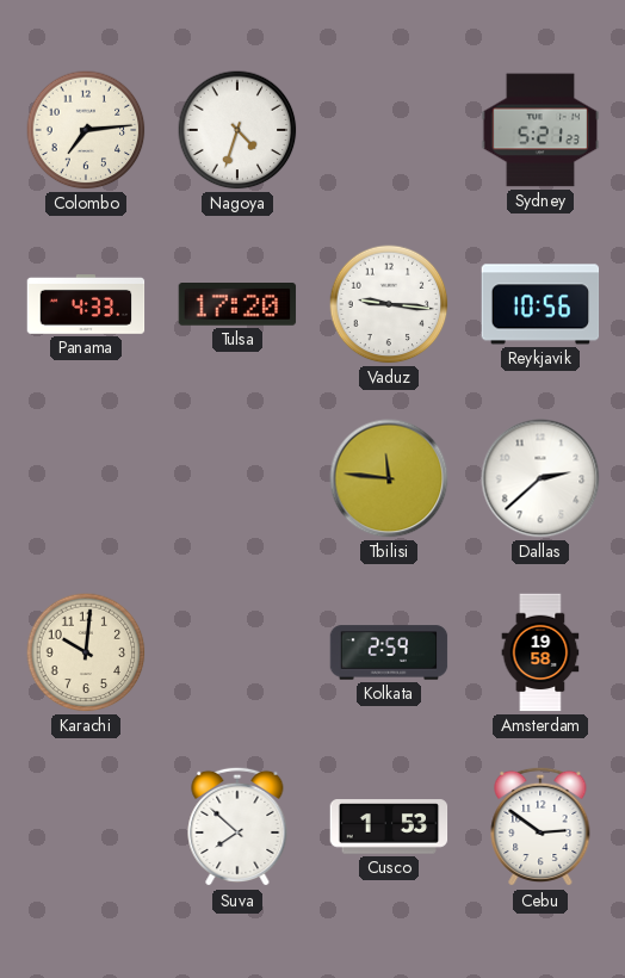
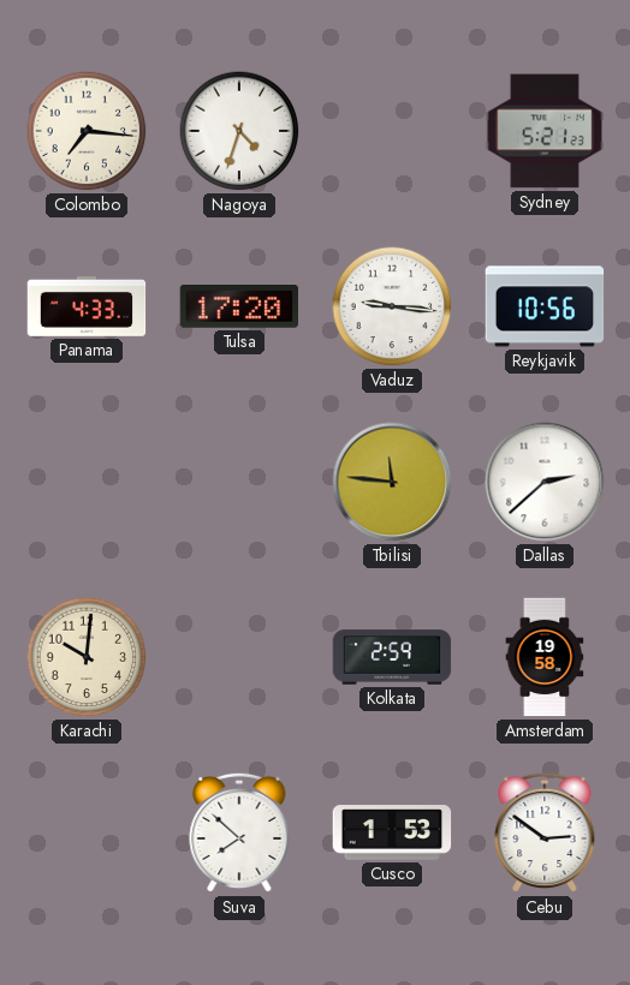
Colombo: 7:14 -> 7:16 (87, 131)
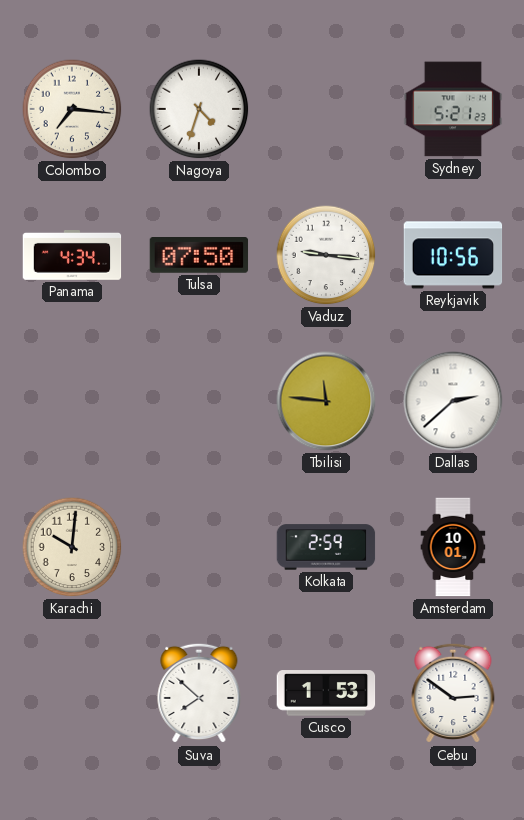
Panama: 4:33 -> 4:34 (72, 256)
Tulsa: 17:20 -> 07:50 (199, 256)
Amsterdam: 19:58 -> 10:01 (453, 547)
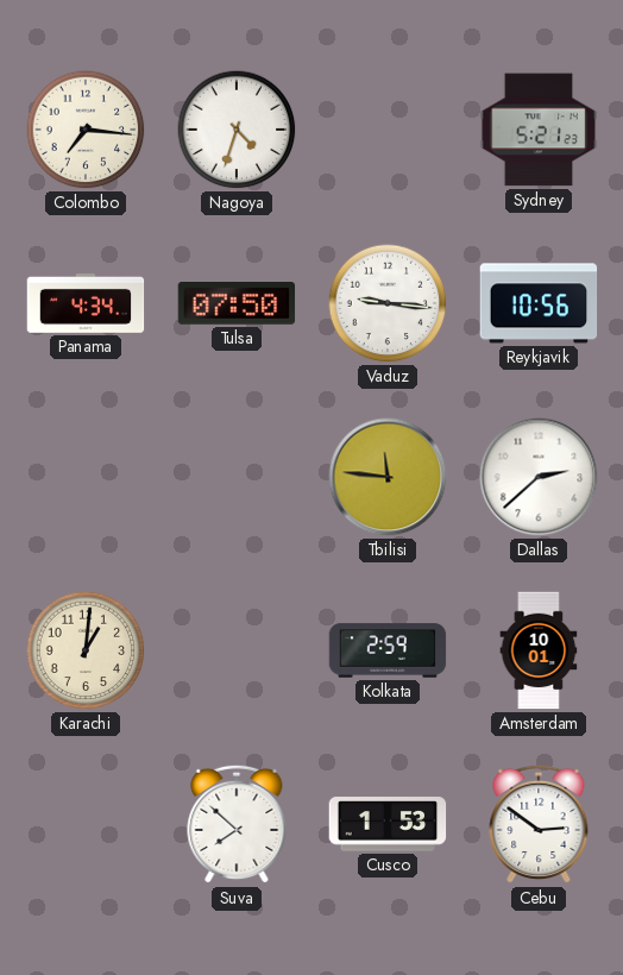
Karachi: 10:01 -> 1:01 (86, 650)
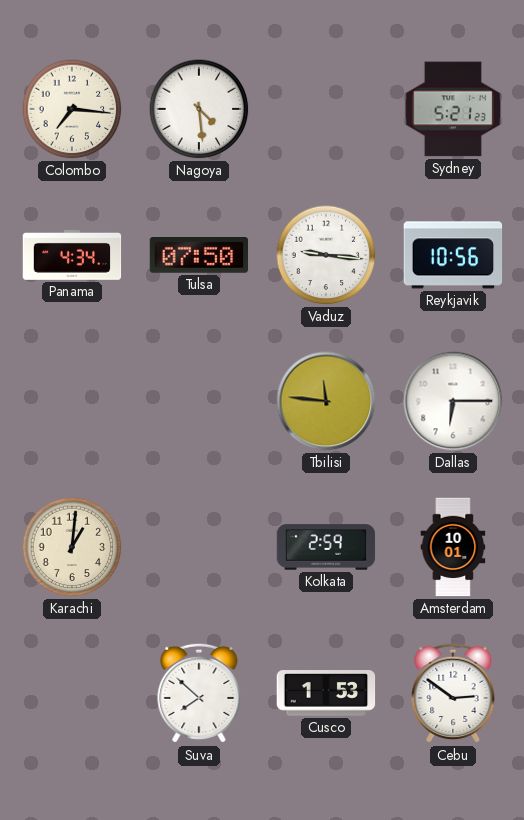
Nagoya: 4:33 -> 4:29 (199, 109)
Dallas: 2:38 -> 6:15 (453, 401)
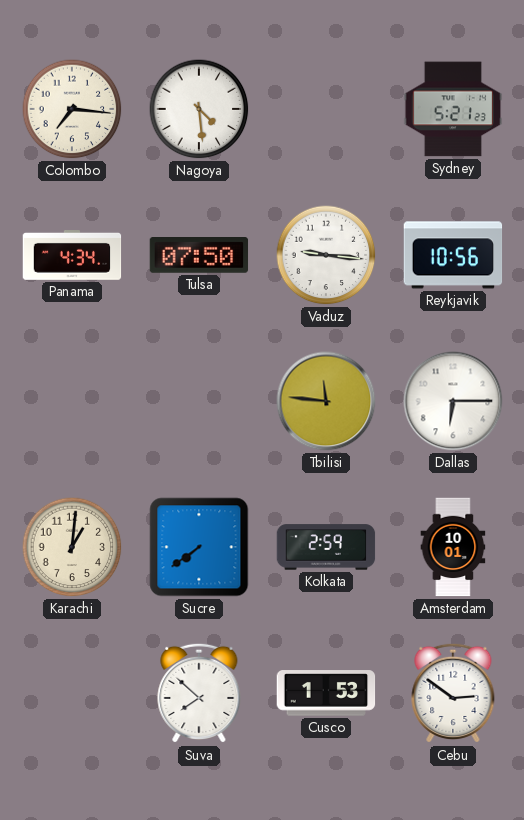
Sucre: none -> 7:39 (199, 547)
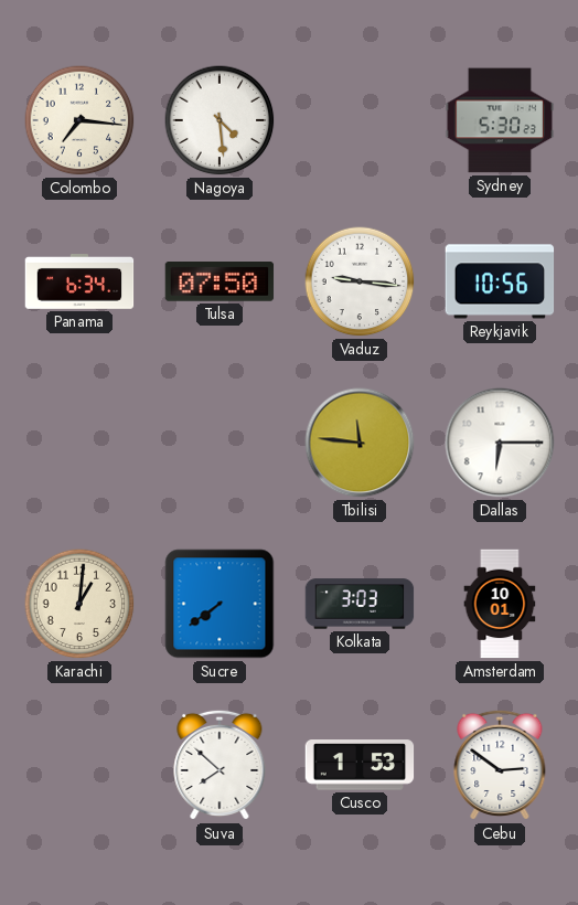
Sydney: 5:21 -> 5:30 (500, 120)
Panama: 4:34 -> 6:34 (79, 283)
Kolkata: 2:59 -> 3:03 (360, 604)
